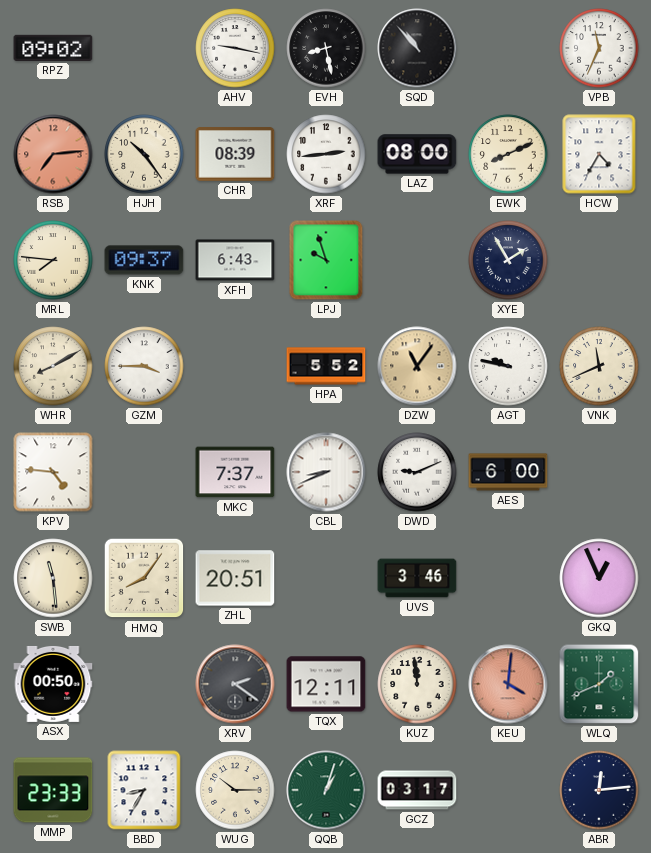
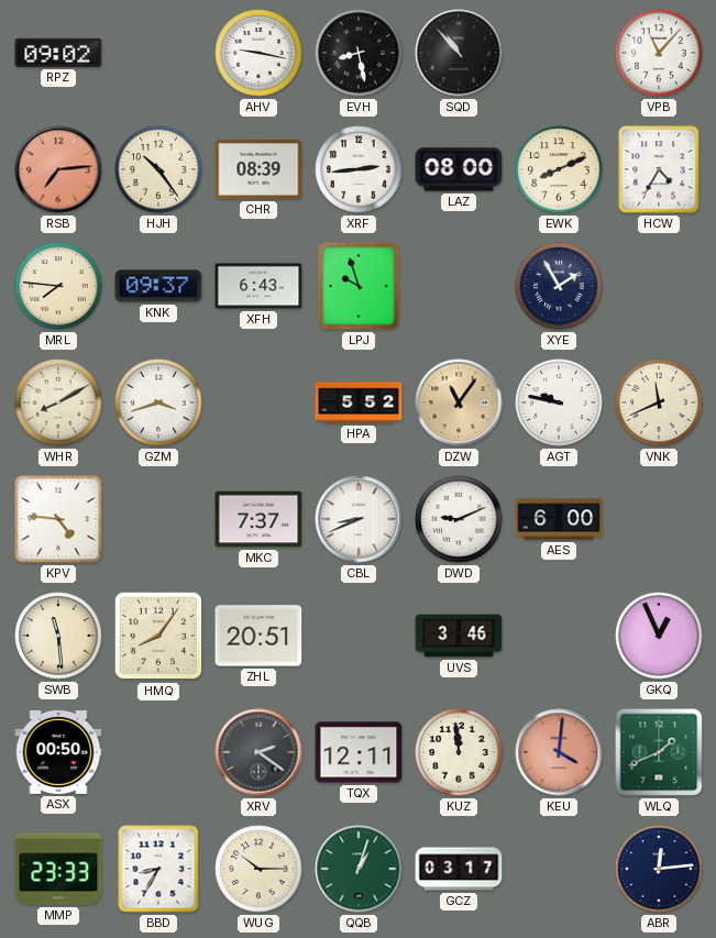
VPB: 11:34 -> 11:07 (659, 53)
GZM: 3:45 -> 3:42 (158, 402)
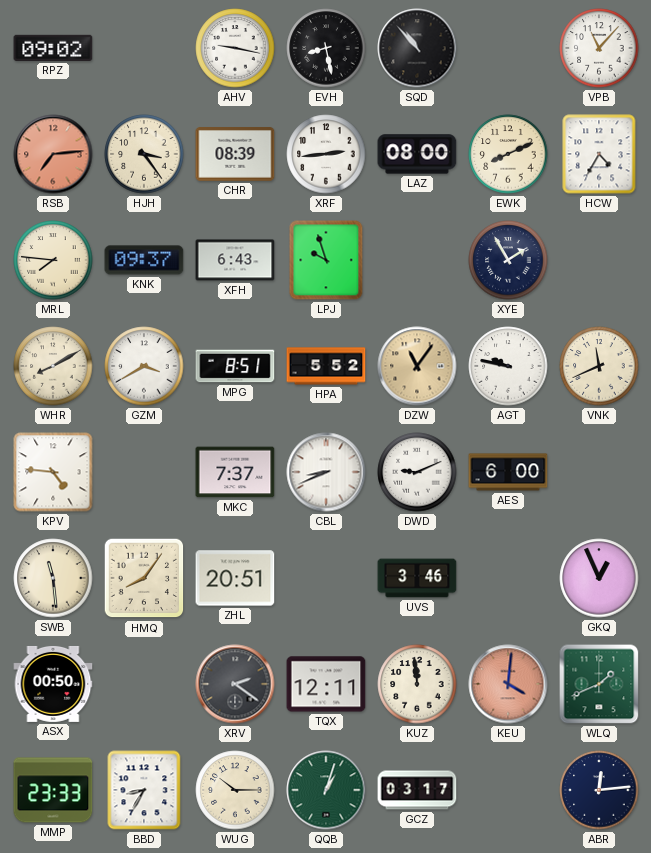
HJH: 10:24 -> 3:24 (144, 154)
GZM: 3:42 -> 3:40 (144, 366)
MPG: none -> 8:51 (235, 366)
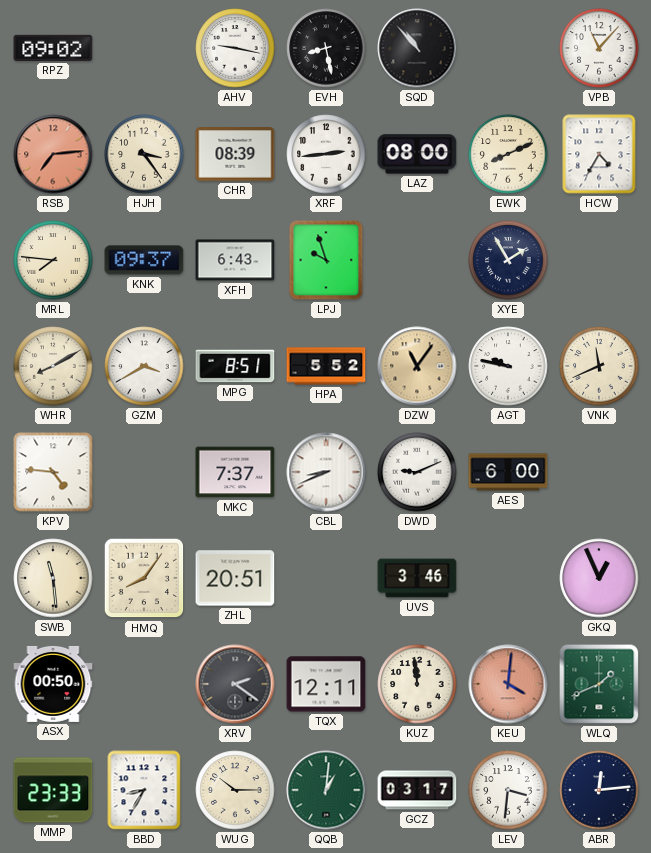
QQB: 1:03 -> 1:01 (326, 790)
LEV: none -> 3:31 (508, 790)
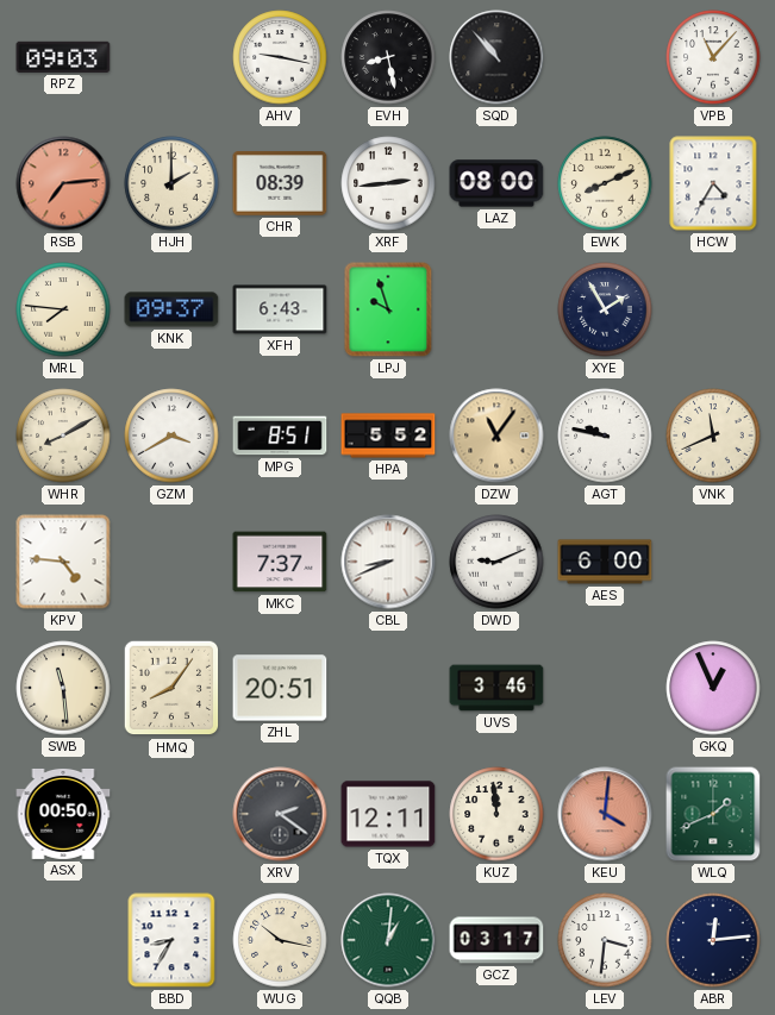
RPZ: 09:02 -> 09:03 (63, 57)
HJH: 3:24 -> 2:00 (171, 183)
MMP: 23:33 -> none (53, 790)
WUG: 10:15 -> 10:17 (280, 940)
